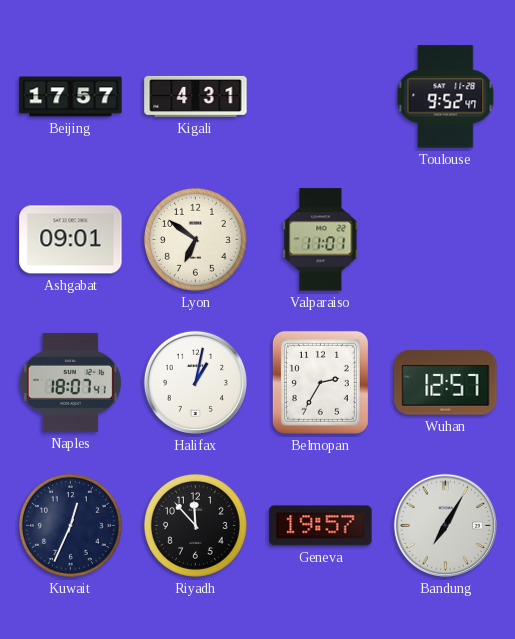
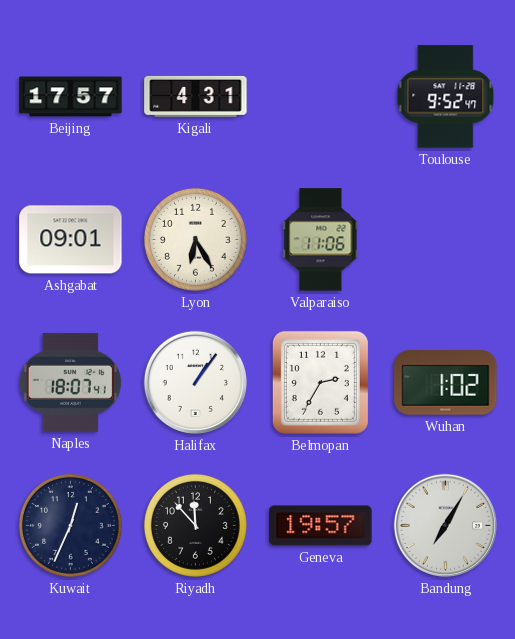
Lyon: 6:51 -> 6:25 (195, 239)
Valparaiso: 11:01 -> 11:06 (321, 240)
Halifax: 1:02 -> 1:06 (195, 382)
Wuhan: 12:57 -> 1:02 (446, 383)
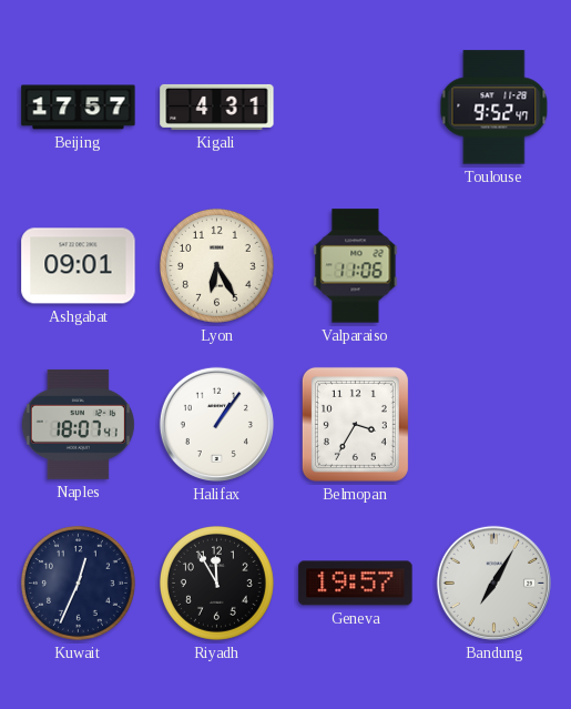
Belmopan: 2:35 -> 3:35 (355, 424)
Wuhan: 1:02 -> none (446, 383)
Riyadh: 11:53 -> 11:55 (216, 583)
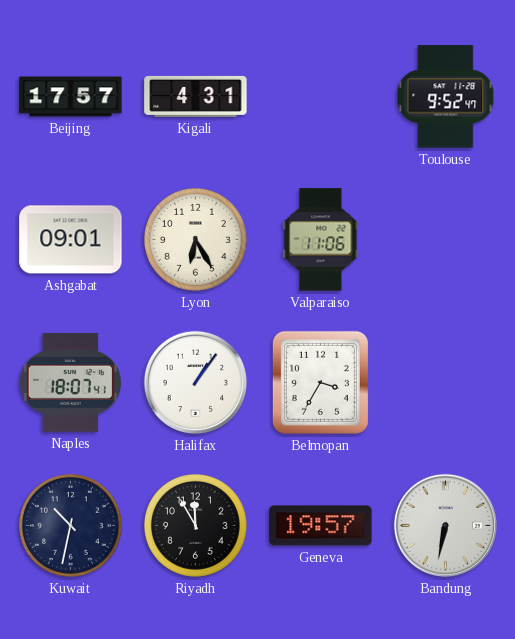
Kuwait: 12:34 -> 10:32 (70, 525)
Bandung: 7:05 -> 6:32 (445, 525)
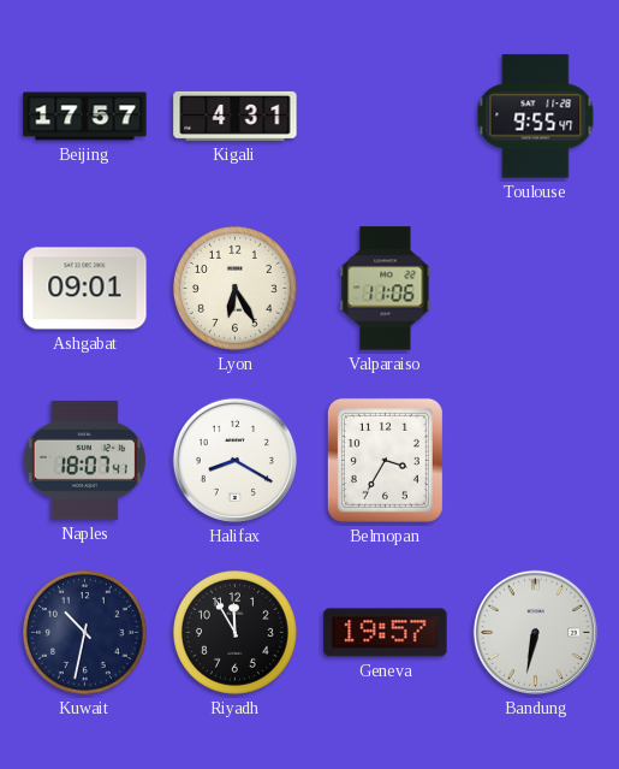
Toulouse: 9:52 -> 9:55 (536, 117)
Halifax: 1:06 -> 8:20 (234, 460)
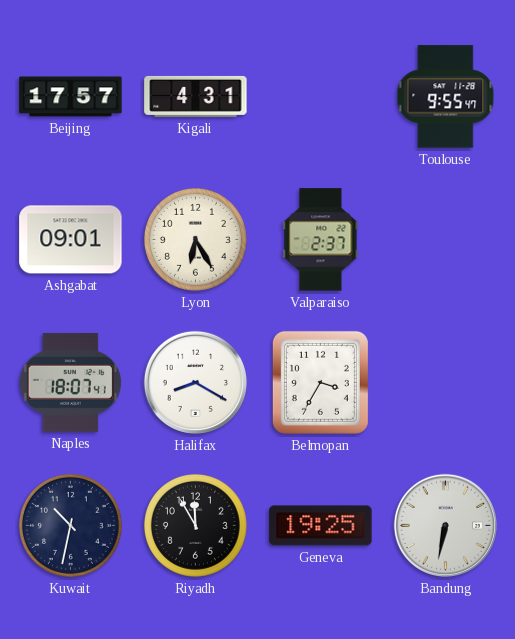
Valparaiso: 11:06 -> 2:37 (321, 240)
Geneva: 19:57 -> 19:25 (321, 526)
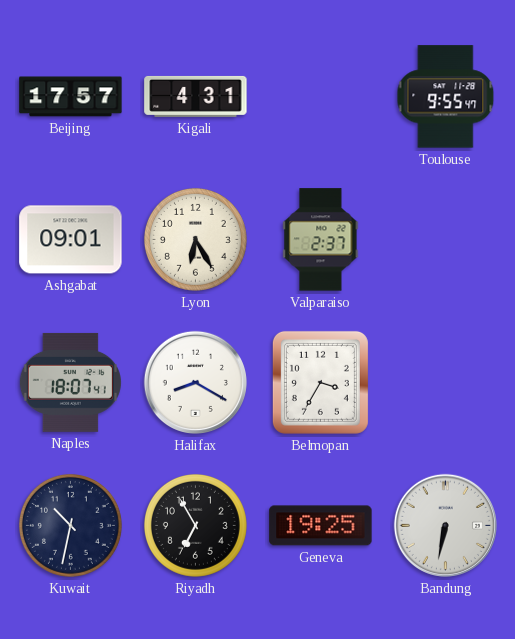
Riyadh: 11:55 -> 6:55 (195, 525)
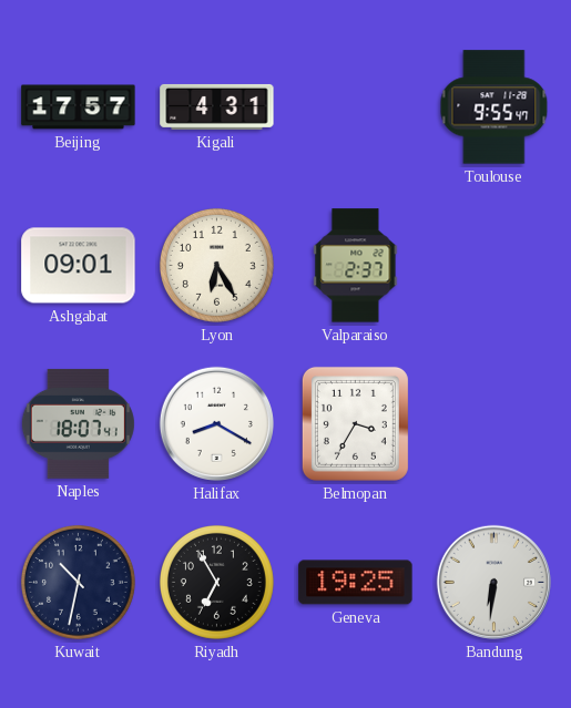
Bandung: 6:32 -> 6:31 (493, 582)
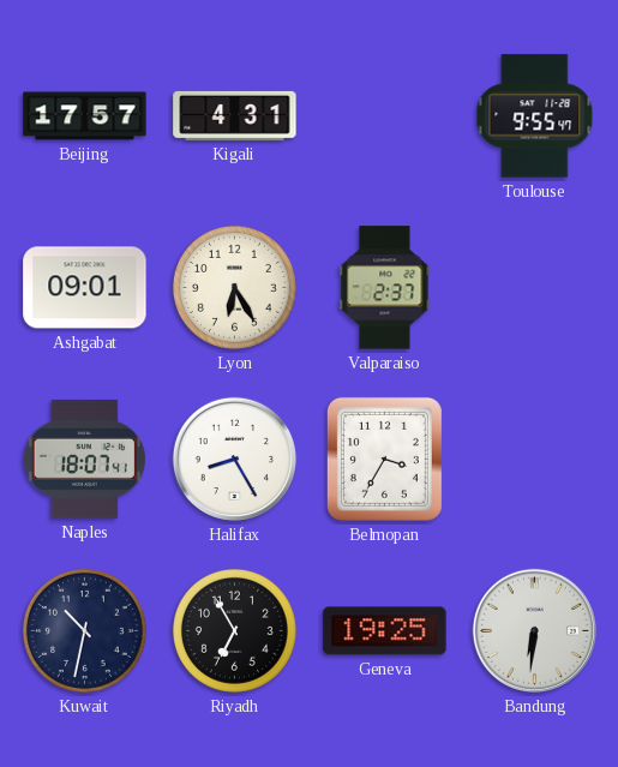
Halifax: 8:20 -> 8:25 (234, 459)
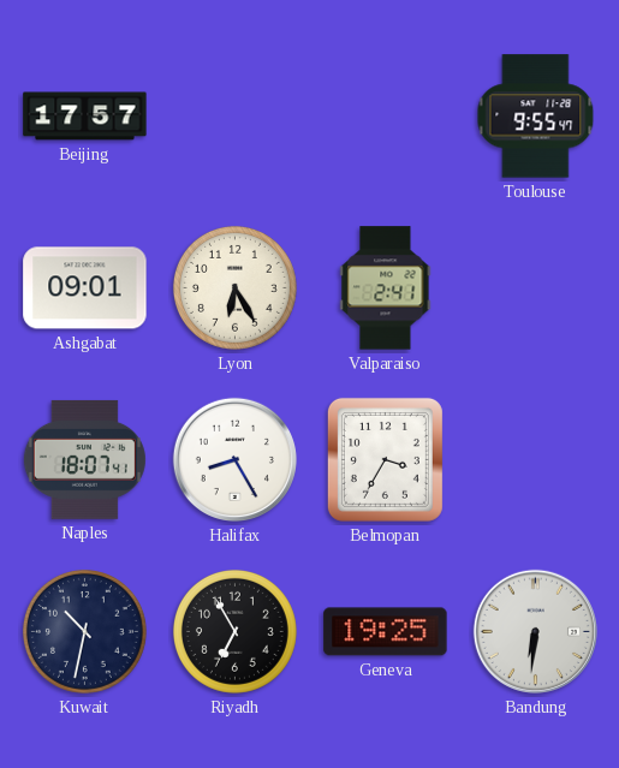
Kigali: 4:31 -> none (235, 115)
Valparaiso: 2:37 -> 2:41 (386, 288)
